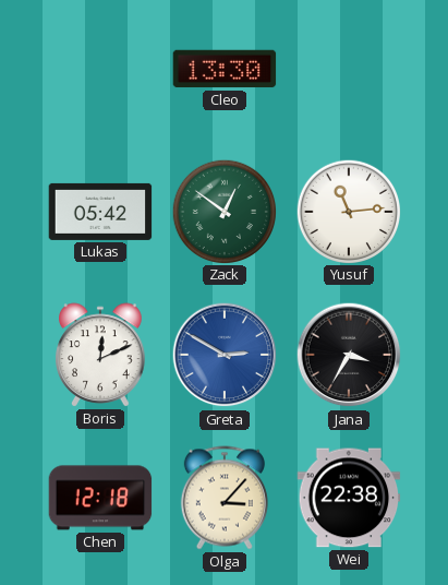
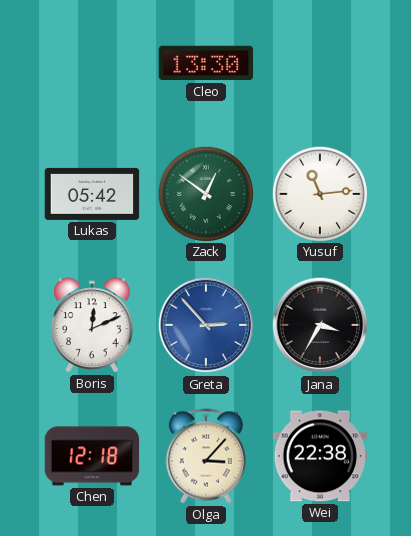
Greta: 2:50 -> 2:53 (206, 325)
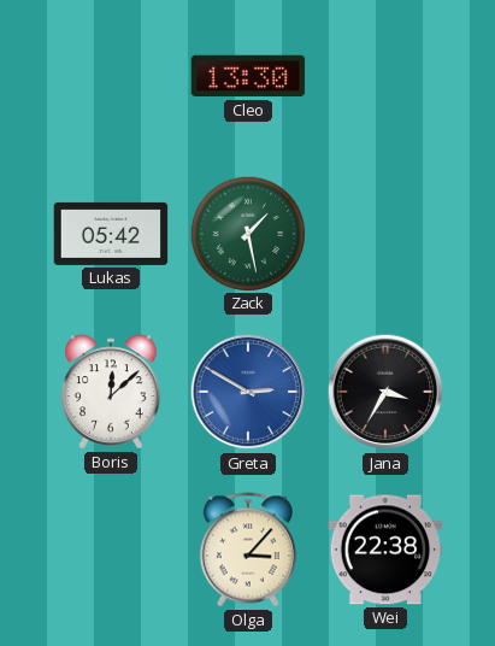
Zack: 12:51 -> 1:28 (247, 233)
Yusuf: 11:14 -> none (319, 193)
Boris: 12:11 -> 12:08 (111, 392)
Greta: 2:53 -> 2:50 (248, 392)
Chen: 12:18 -> none (92, 456)
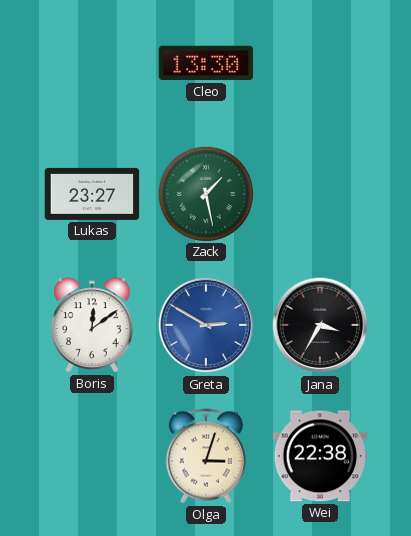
Lukas: 05:42 -> 23:27 (92, 194)
Boris: 12:08 -> 12:09 (92, 325)
Olga: 3:07 -> 3:03 (206, 456)
